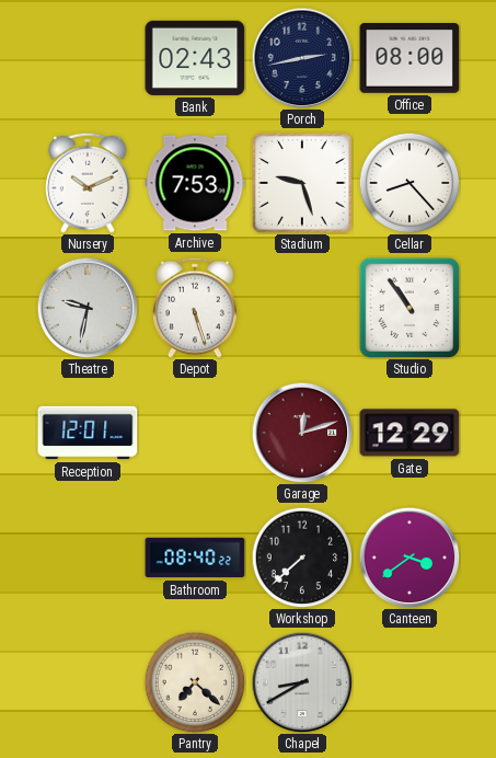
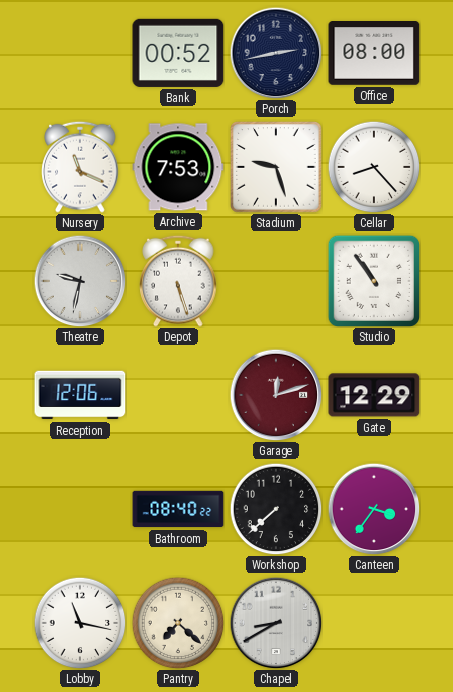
Bank: 02:43 -> 00:52 (178, 53)
Nursery: 10:11 -> 11:19 (80, 167)
Reception: 12:01 -> 12:06 (80, 395)
Canteen: 3:39 -> 3:36 (374, 509)
Lobby: none -> 11:17 (80, 623)
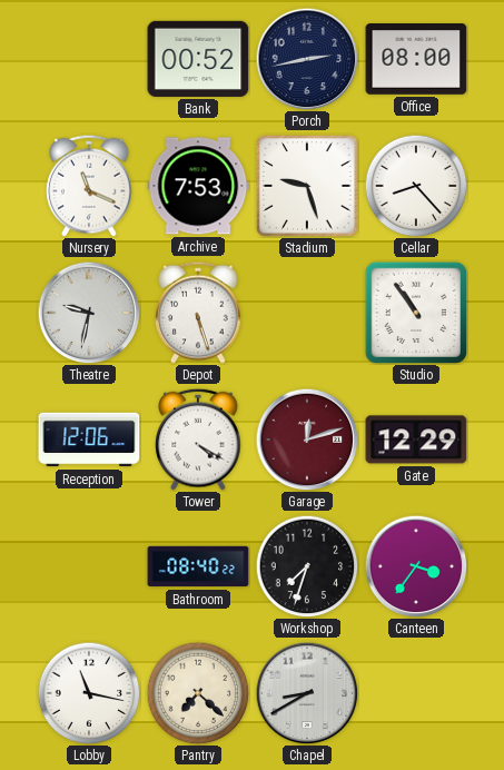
Tower: none -> 4:20 (198, 440)
Workshop: 7:38 -> 7:33 (307, 566)
